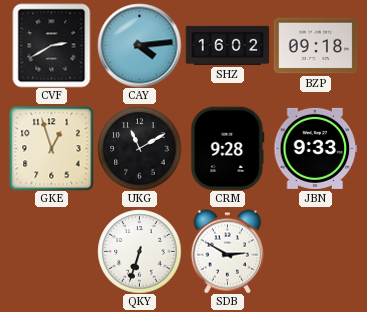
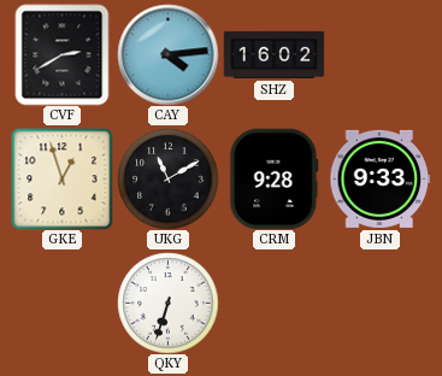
BZP: 09:18 -> none (315, 46)
SDB: 2:50 -> none (227, 251)
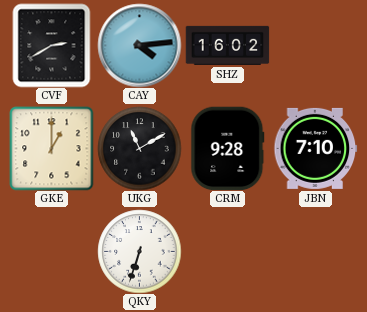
GKE: 12:57 -> 1:00 (51, 148)
JBN: 9:33 -> 7:10 (315, 148)
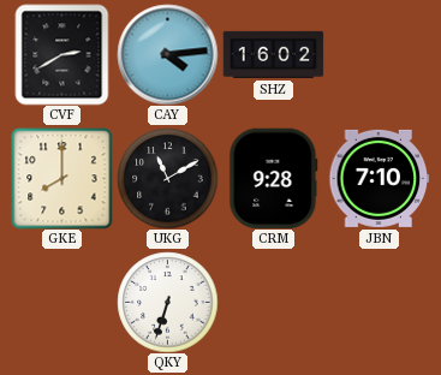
GKE: 1:00 -> 8:00 (61, 178)
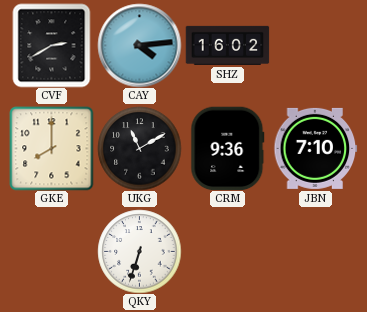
CRM: 9:28 -> 9:36 (228, 148)
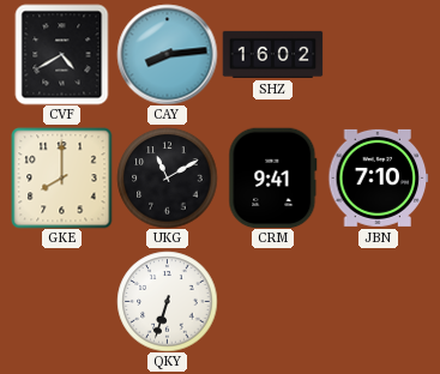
CVF: 2:40 -> 4:40 (62, 54)
CAY: 4:14 -> 8:14 (167, 54)
CRM: 9:36 -> 9:41 (273, 177)
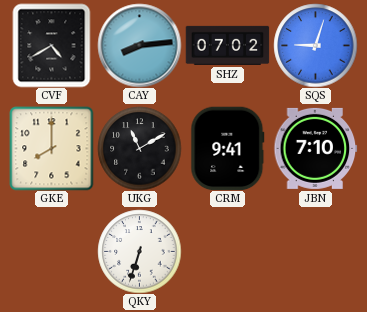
SHZ: 16:02 -> 07:02 (227, 45)
SQS: none -> 9:03 (315, 45)
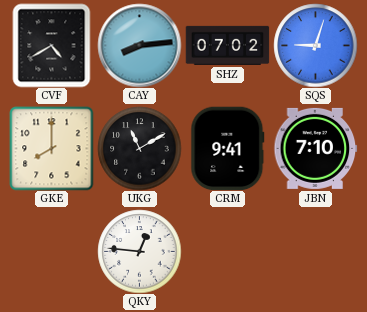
QKY: 6:33 -> 12:46 (139, 251)
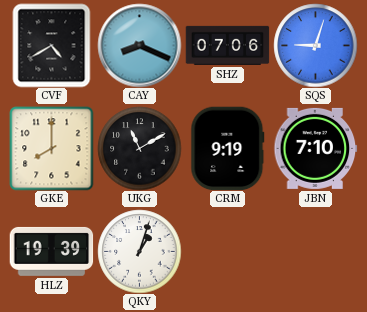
CAY: 8:14 -> 8:19 (139, 45)
SHZ: 07:02 -> 07:06 (227, 45)
CRM: 9:41 -> 9:19 (228, 148)
HLZ: none -> 19:39 (51, 251)
QKY: 12:46 -> 1:03 (139, 251)
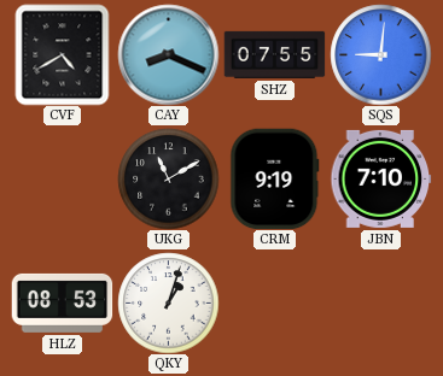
SHZ: 07:06 -> 07:55 (274, 54)
SQS: 9:03 -> 9:01 (380, 54)
GKE: 8:00 -> none (51, 148)
HLZ: 19:39 -> 08:53 (62, 302)
